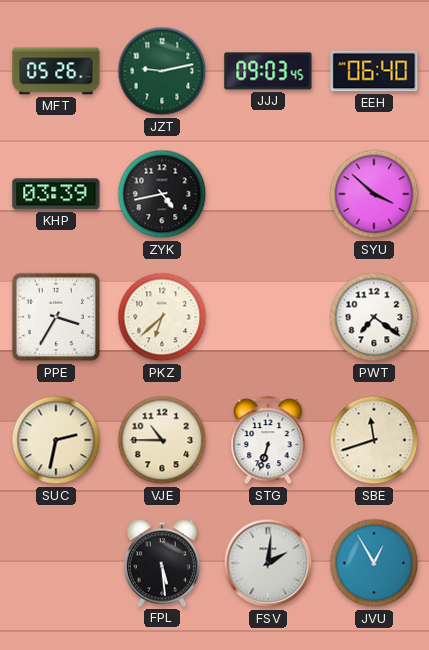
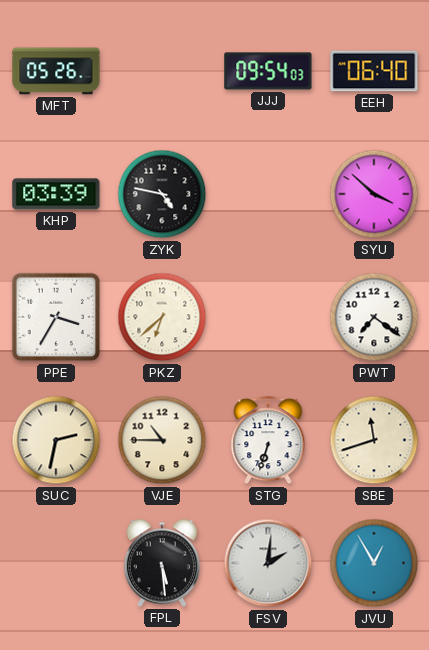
JZT: 9:13 -> none (162, 71)
JJJ: 09:03 -> 09:54 (268, 71)
ZYK: 4:43 -> 4:47 (162, 194)
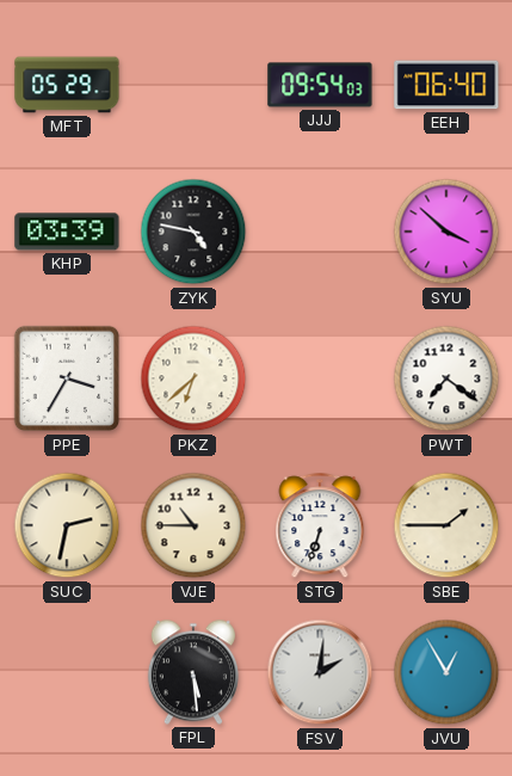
MFT: 05:26 -> 05:29 (67, 85)
SBE: 11:42 -> 1:45 (446, 525)
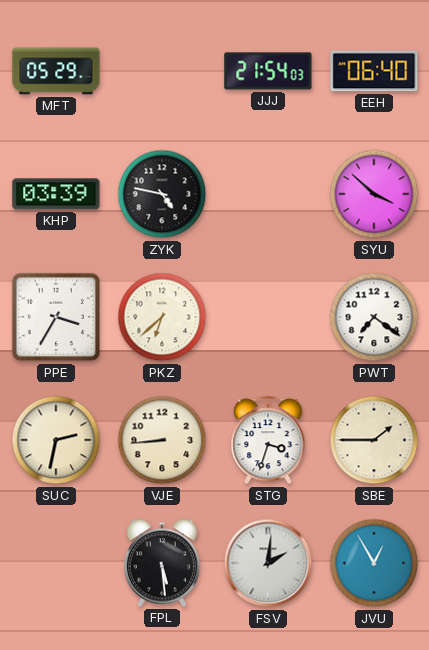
JJJ: 09:54 -> 21:54 (268, 71)
VJE: 10:45 -> 8:44 (162, 440)
STG: 6:33 -> 3:33 (268, 441)
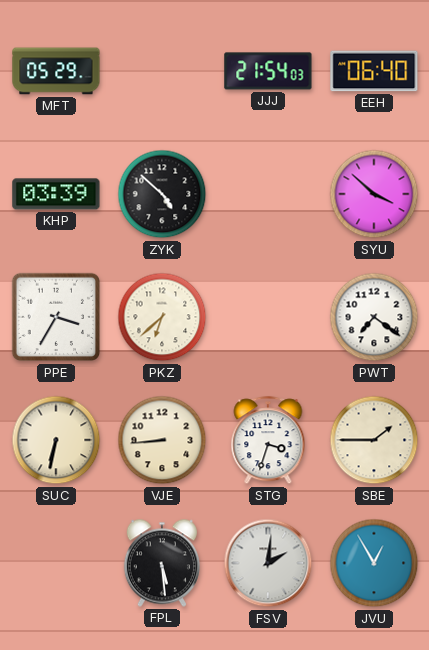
ZYK: 4:47 -> 4:52 (162, 194)
SUC: 2:32 -> 6:32 (56, 440)
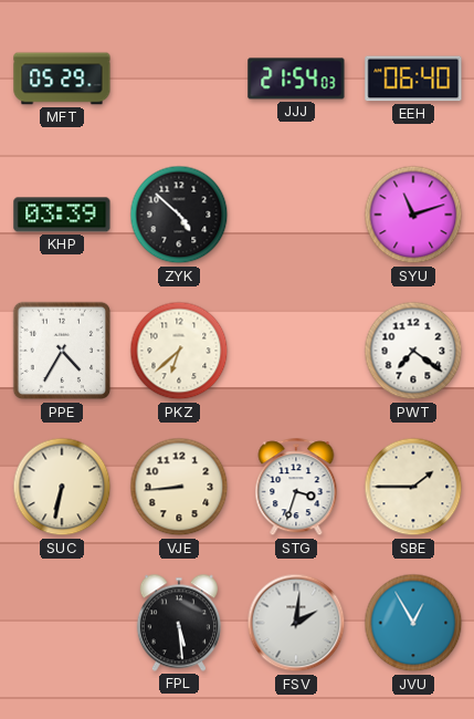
SYU: 3:52 -> 11:12 (413, 215)
PPE: 3:35 -> 4:35 (62, 351)
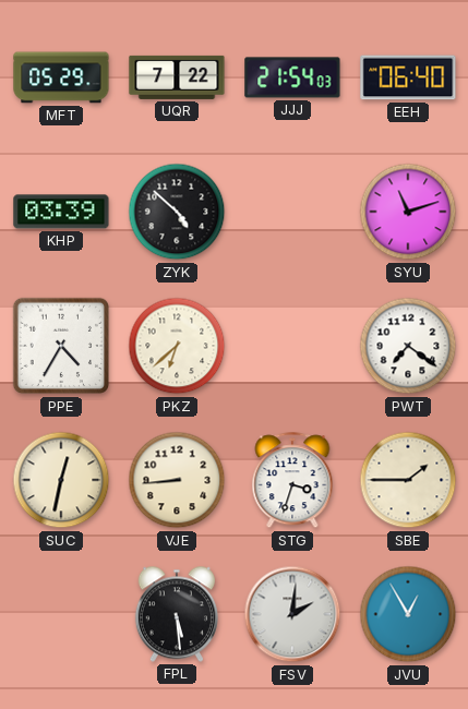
UQR: none -> 7:22 (177, 77)
SUC: 6:32 -> 12:32 (61, 480)
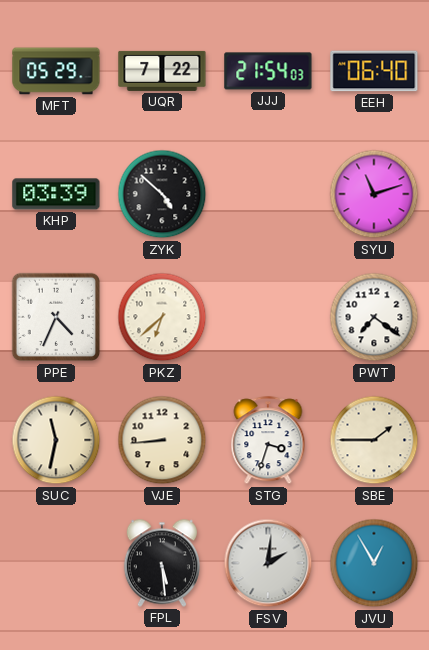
PPE: 4:35 -> 4:34 (56, 317)
SUC: 12:32 -> 11:32 (56, 440)
